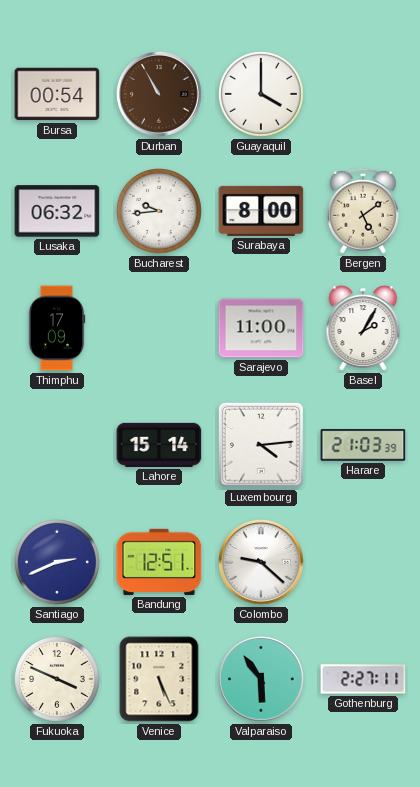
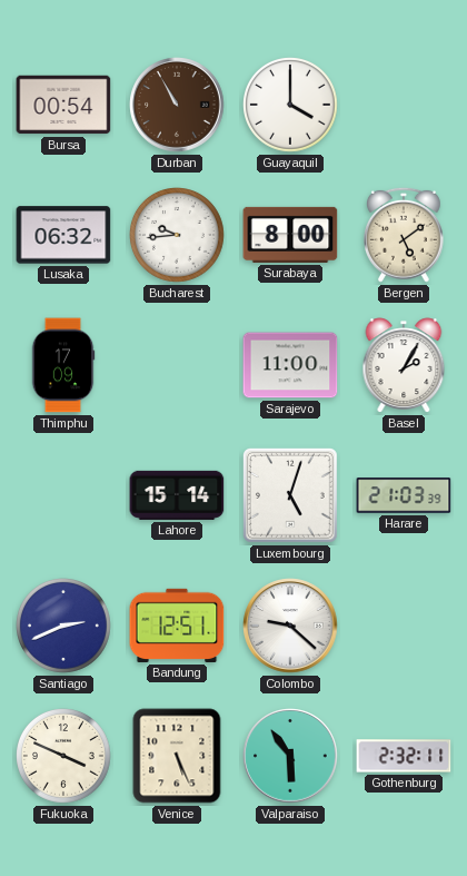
Luxembourg: 4:14 -> 5:03 (290, 495)
Gothenburg: 2:27 -> 2:32 (404, 756)
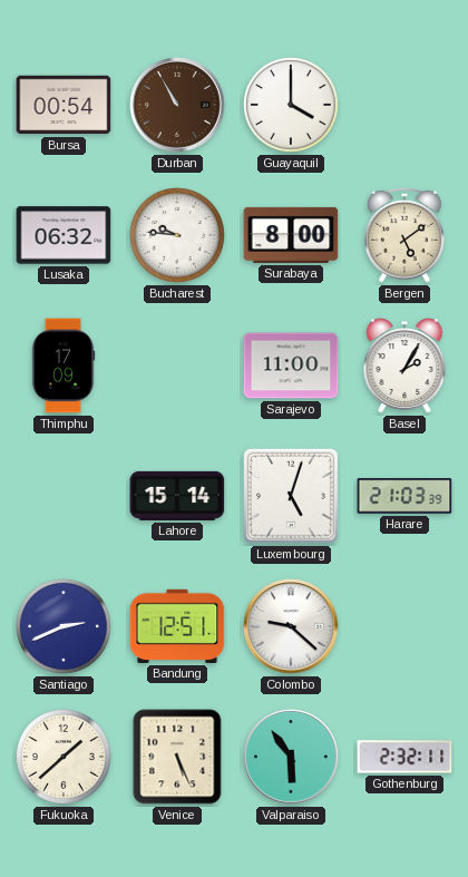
Bucharest: 9:44 -> 9:46 (178, 236)
Fukuoka: 3:49 -> 1:38 (65, 758)
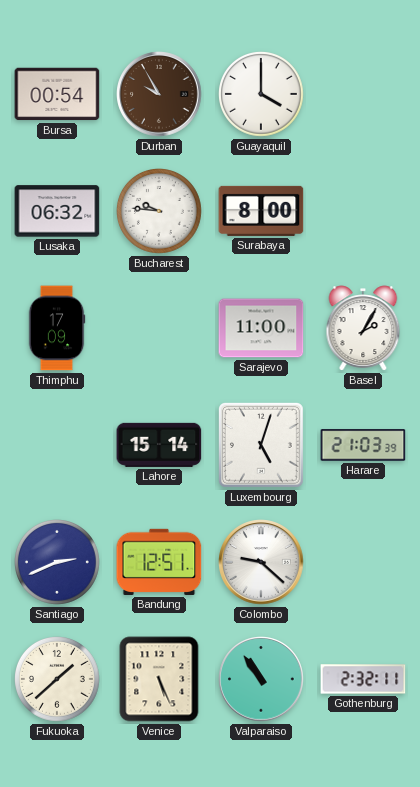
Durban: 10:55 -> 9:55 (159, 94)
Bergen: 5:09 -> none (406, 235)
Valparaiso: 5:54 -> 10:54 (261, 679)
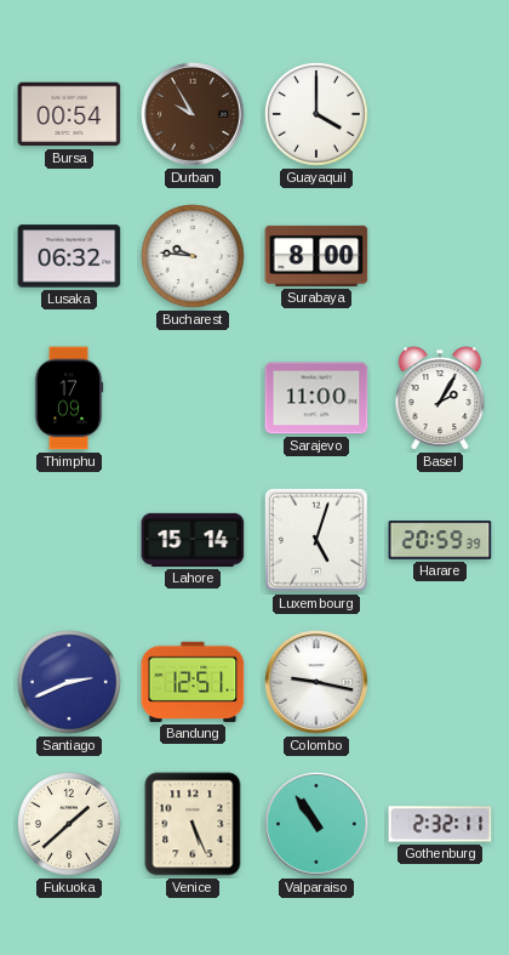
Harare: 21:03 -> 20:59 (440, 540)
Colombo: 9:22 -> 9:17 (316, 682)
